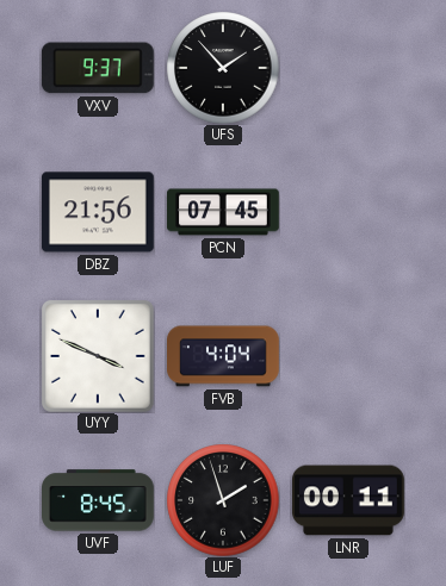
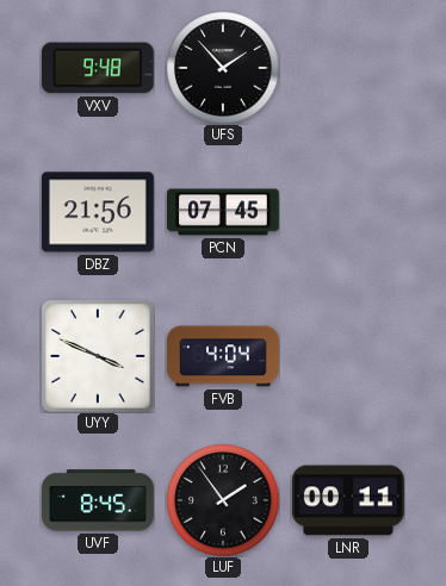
VXV: 9:37 -> 9:48 (98, 68)
LUF: 1:57 -> 1:54 (223, 500)
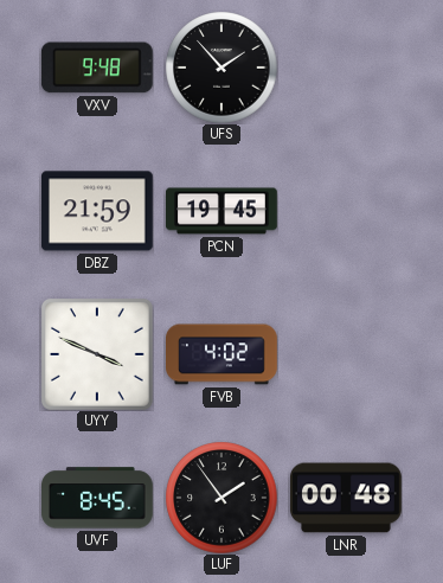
DBZ: 21:56 -> 21:59 (97, 211)
PCN: 07:45 -> 19:45 (223, 211)
FVB: 4:04 -> 4:02 (223, 354)
LNR: 00:11 -> 00:48 (347, 498)
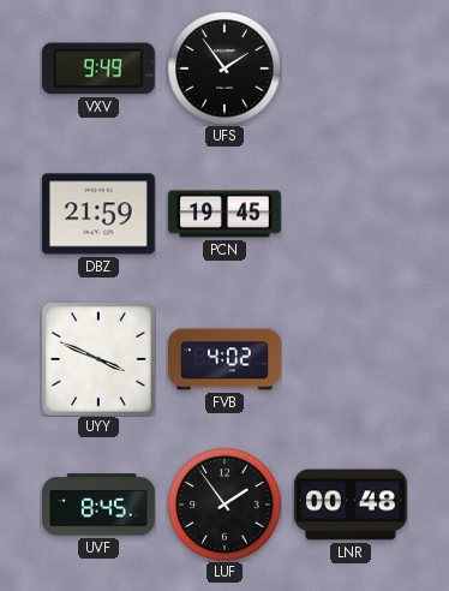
VXV: 9:48 -> 9:49 (98, 68)
UFS: 1:53 -> 1:54 (224, 68)
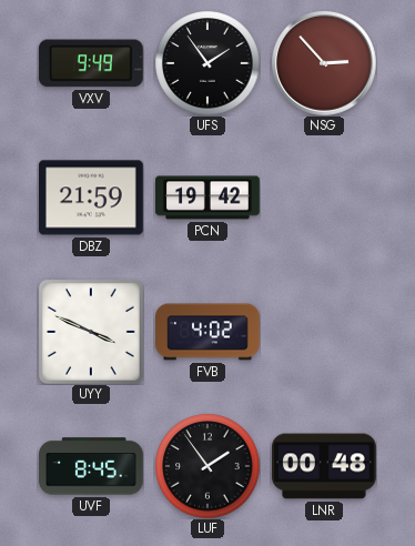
NSG: none -> 2:53 (324, 63)
PCN: 19:45 -> 19:42 (209, 198)
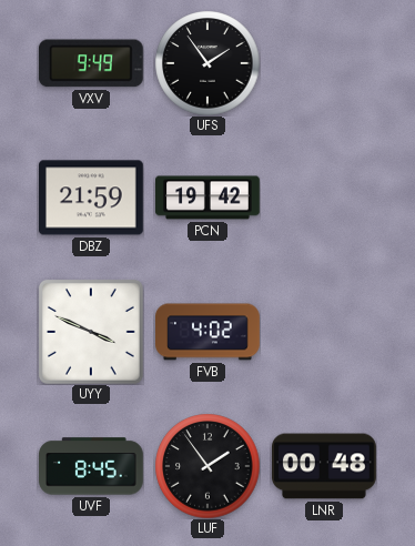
NSG: 2:53 -> none (324, 63)
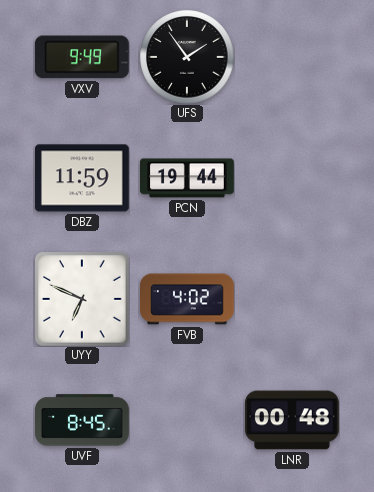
DBZ: 21:59 -> 11:59 (82, 178)
PCN: 19:42 -> 19:44 (188, 178)
UYY: 3:49 -> 6:49 (82, 299)
LUF: 1:54 -> none (207, 466)
